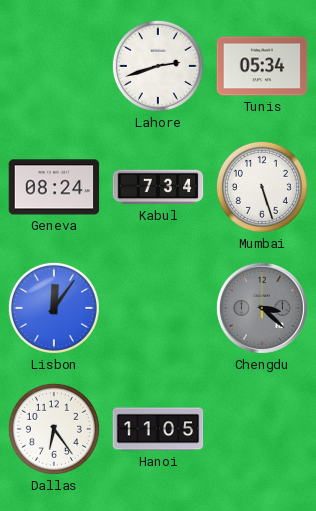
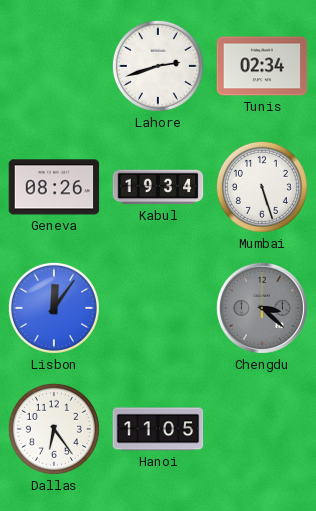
Tunis: 05:34 -> 02:34 (262, 66)
Geneva: 08:24 -> 08:26 (54, 187)
Kabul: 7:34 -> 19:34 (158, 187)
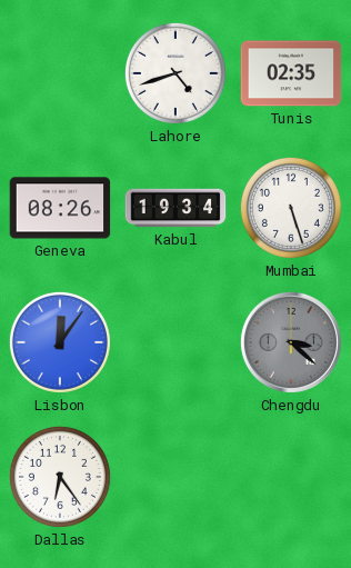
Lahore: 2:42 -> 4:42 (175, 73)
Tunis: 02:34 -> 02:35 (291, 73)
Hanoi: 11:05 -> none (158, 429)
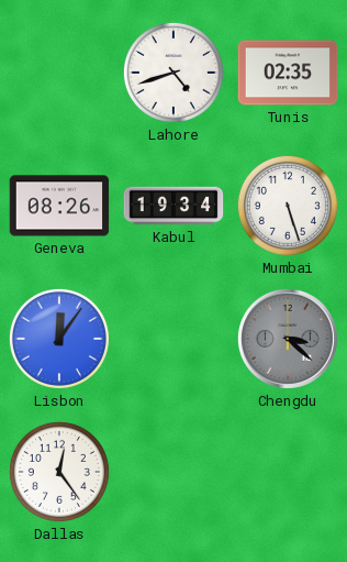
Dallas: 6:24 -> 12:24 (59, 472)
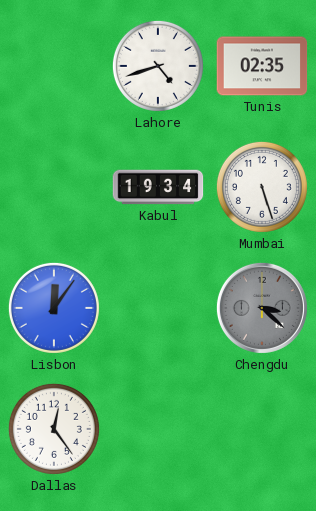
Geneva: 08:26 -> none (59, 206)
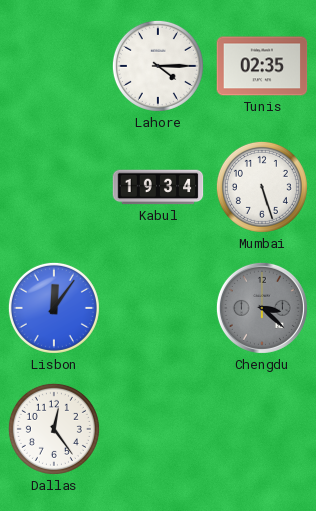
Lahore: 4:42 -> 4:15 (158, 66)
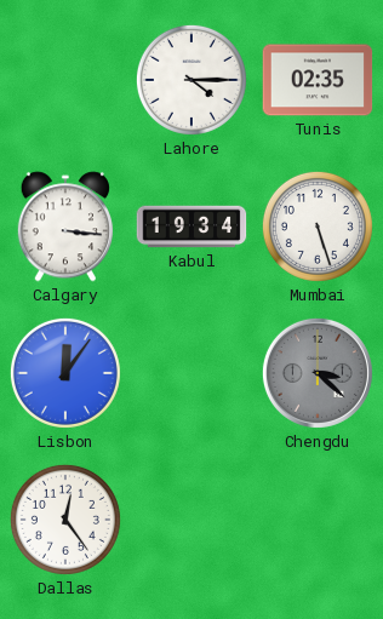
Calgary: none -> 3:16 (64, 227)
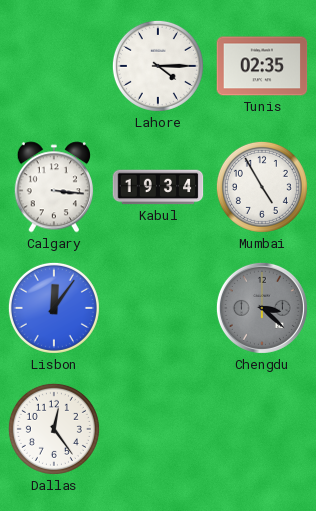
Mumbai: 5:27 -> 4:55 (262, 187)
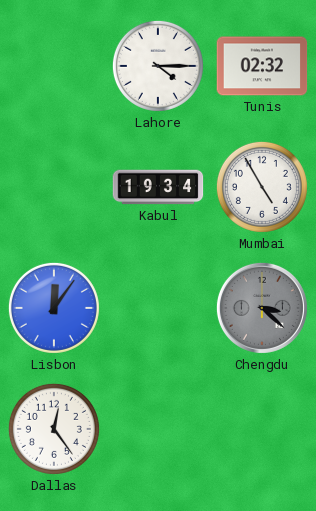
Tunis: 02:35 -> 02:32 (262, 66)
Calgary: 3:16 -> none (53, 187)
